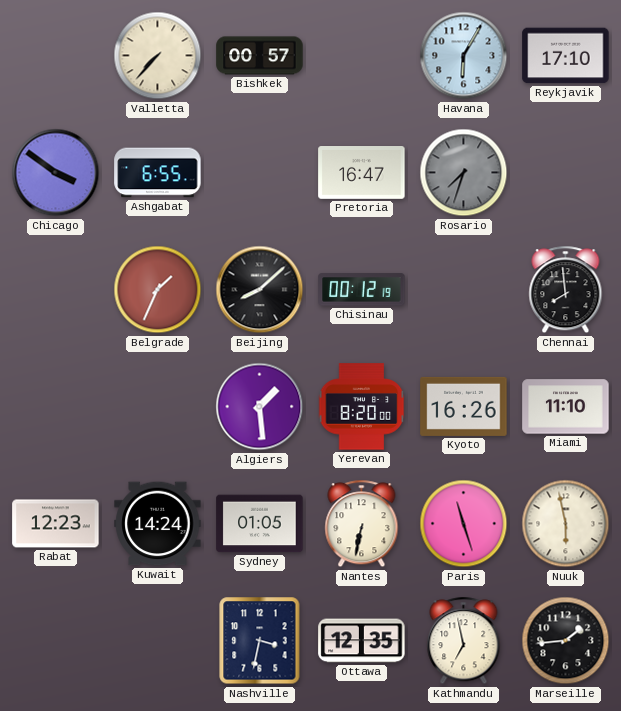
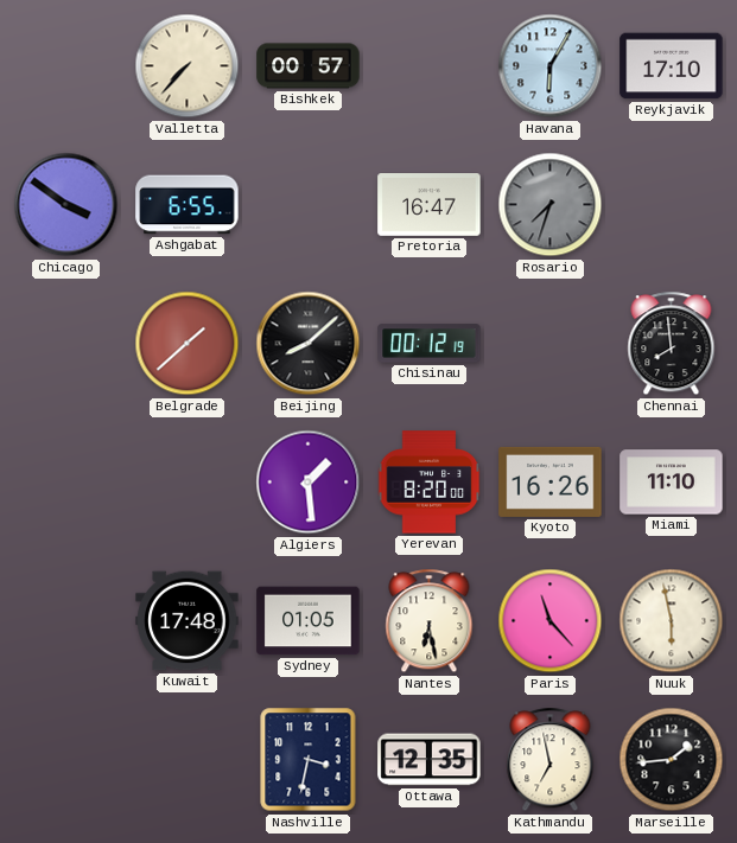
Belgrade: 1:34 -> 1:38 (188, 344)
Rabat: 12:23 -> none (56, 524)
Kuwait: 14:24 -> 17:48 (188, 621)
Nantes: 6:32 -> 6:28 (430, 621)
Paris: 11:27 -> 11:23 (551, 621)
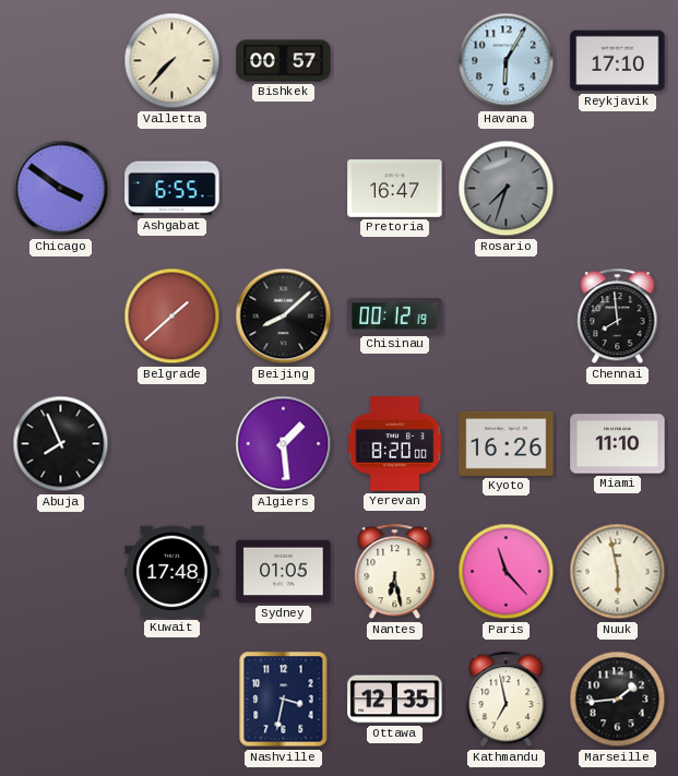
Abuja: none -> 7:56 (61, 444)
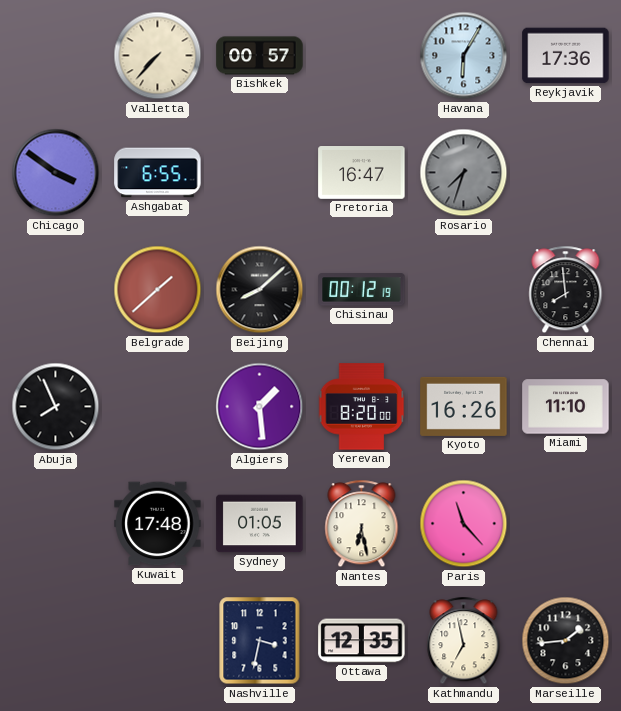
Reykjavik: 17:10 -> 17:36 (566, 56)
Nuuk: 5:58 -> none (618, 572)
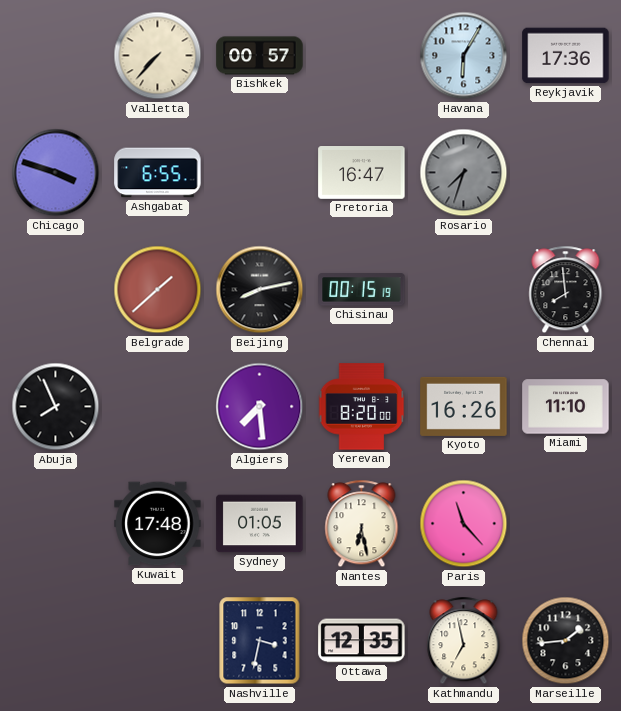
Chicago: 3:51 -> 3:48 (56, 173)
Beijing: 8:08 -> 8:13 (260, 290)
Chisinau: 00:12 -> 00:15 (362, 290)
Algiers: 1:29 -> 7:29 (260, 407)
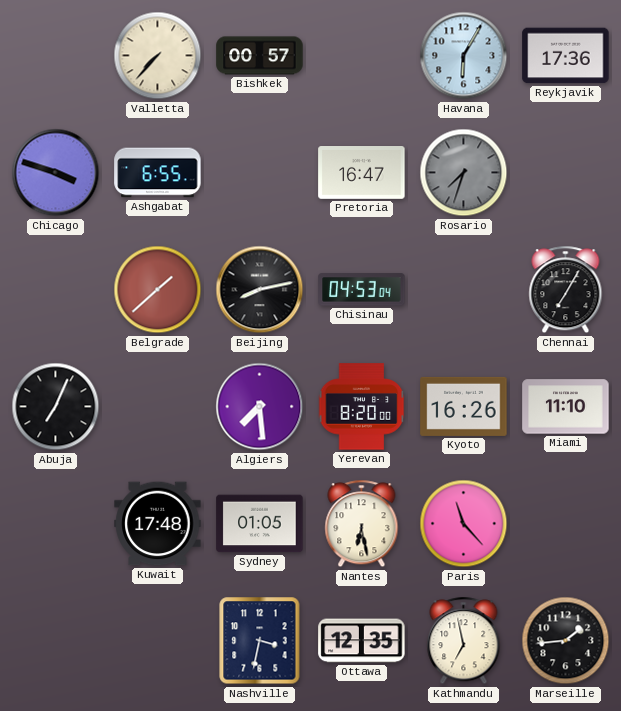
Chisinau: 00:15 -> 04:53 (362, 290)
Chennai: 7:59 -> 7:05 (566, 290)
Abuja: 7:56 -> 7:04 (56, 407)
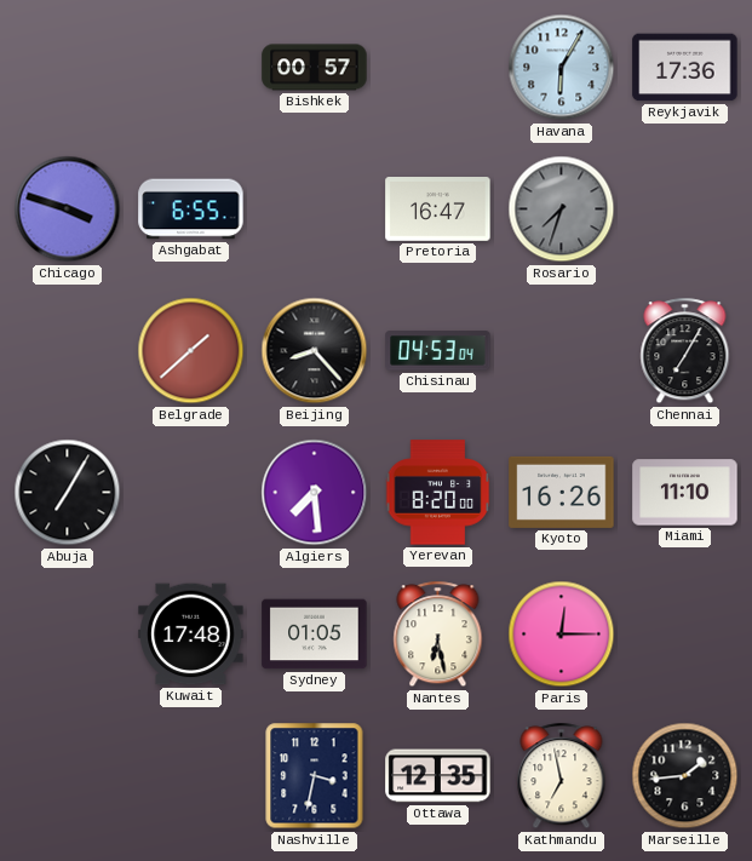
Valletta: 7:37 -> none (158, 56)
Beijing: 8:13 -> 8:23 (315, 351)
Abuja: 7:04 -> 7:05 (68, 493)
Paris: 11:23 -> 12:15 (562, 635)
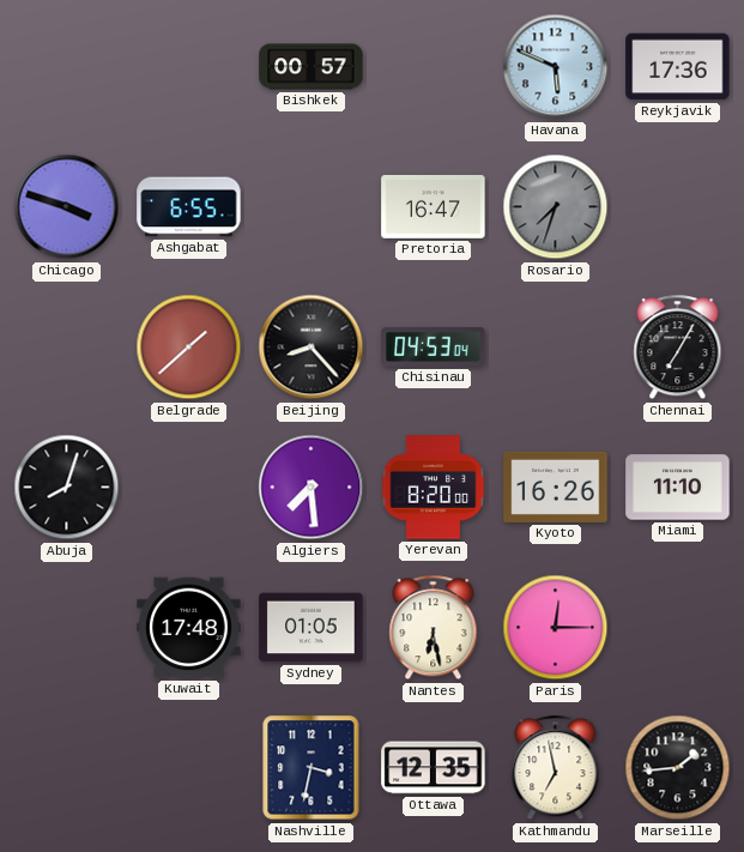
Havana: 6:05 -> 5:49 (556, 67)
Abuja: 7:05 -> 8:03 (67, 488)
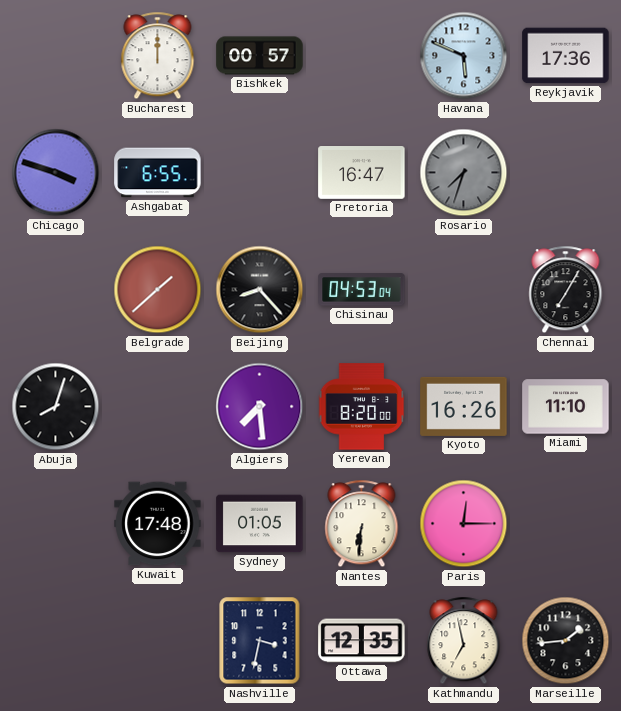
Bucharest: none -> 12:00 (158, 56)
Nantes: 6:28 -> 6:31 (362, 524)
